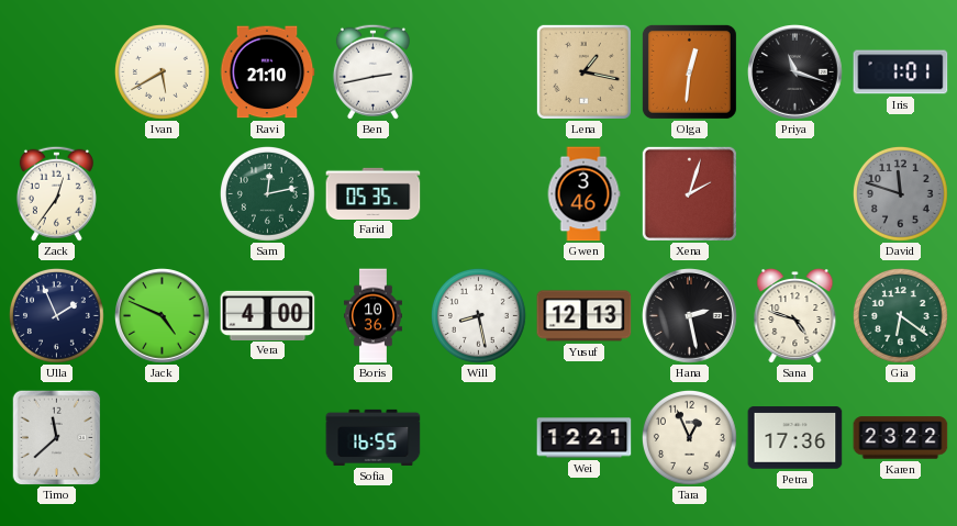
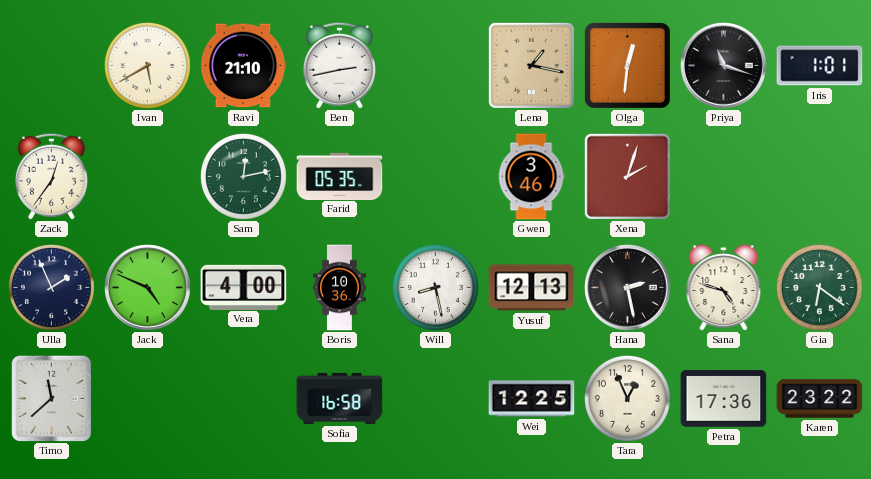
David: 11:48 -> none (900, 193)
Sofia: 16:55 -> 16:58 (340, 398)
Wei: 12:21 -> 12:25 (532, 399)
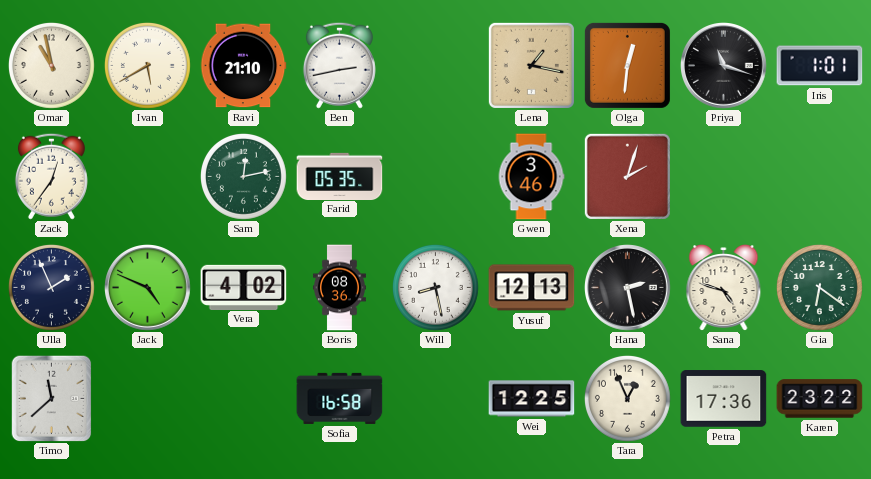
Omar: none -> 10:58 (51, 65)
Vera: 4:00 -> 4:02 (244, 287)
Boris: 10:36 -> 08:36 (339, 288)
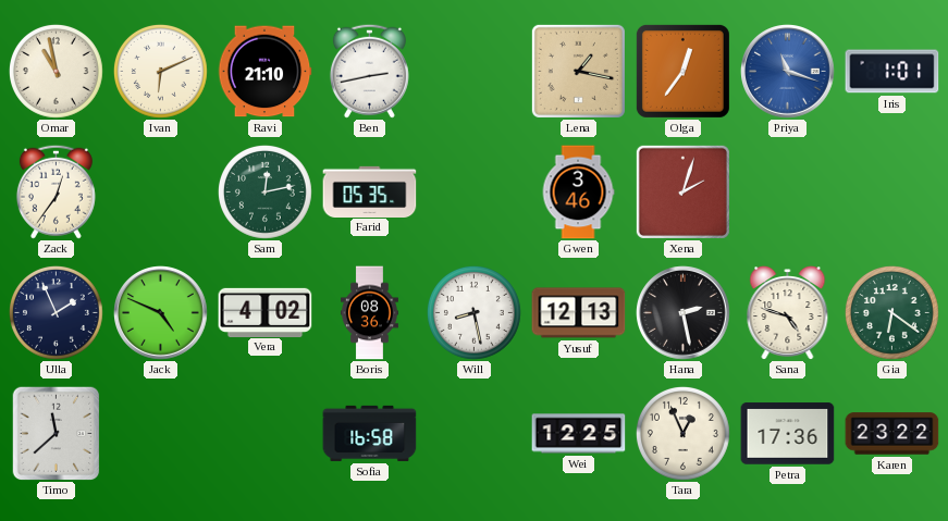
Ivan: 5:40 -> 6:11 (160, 71)
Olga: 12:31 -> 12:36 (682, 71)
Priya dial: black -> blue (788, 72)
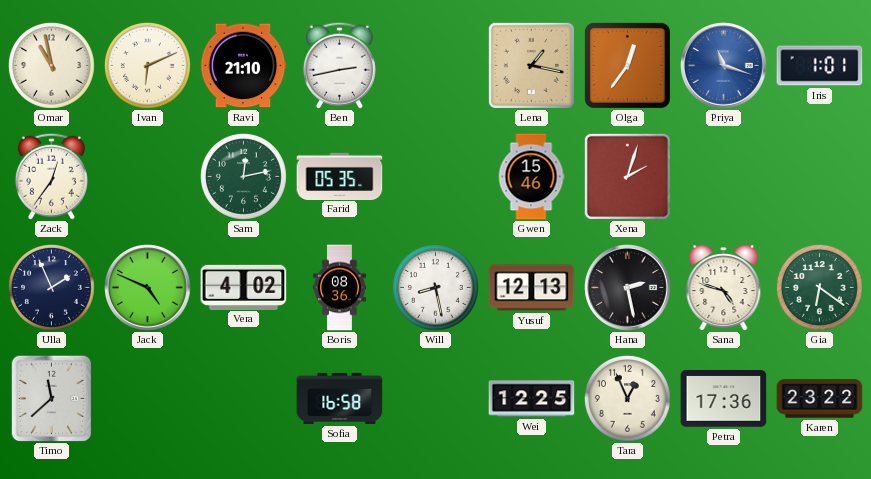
Gwen: 3:46 -> 15:46 (531, 177)
